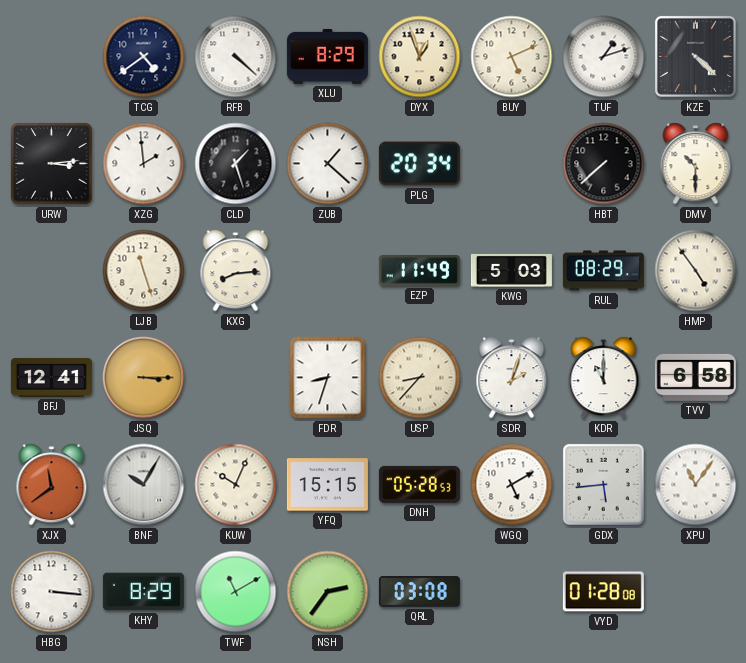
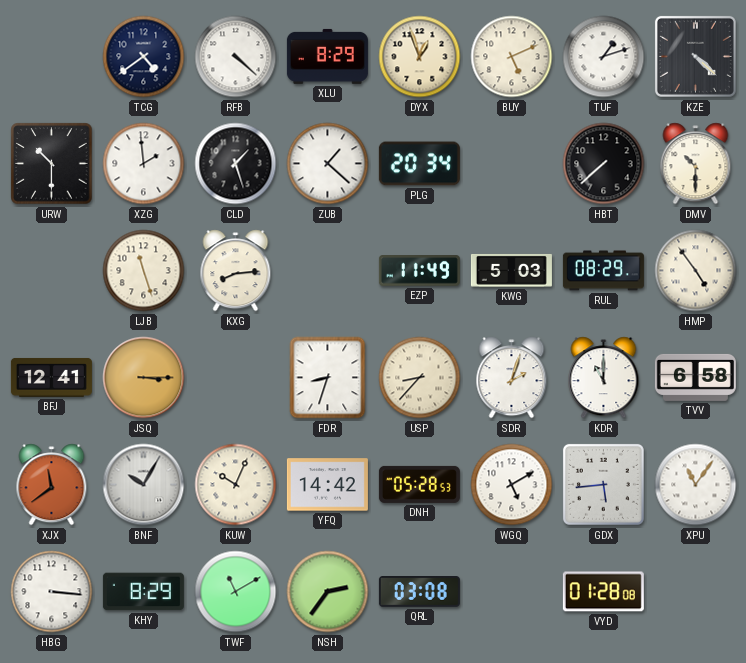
URW: 3:14 -> 10:30 (52, 164)
YFQ: 15:15 -> 14:42 (327, 485)
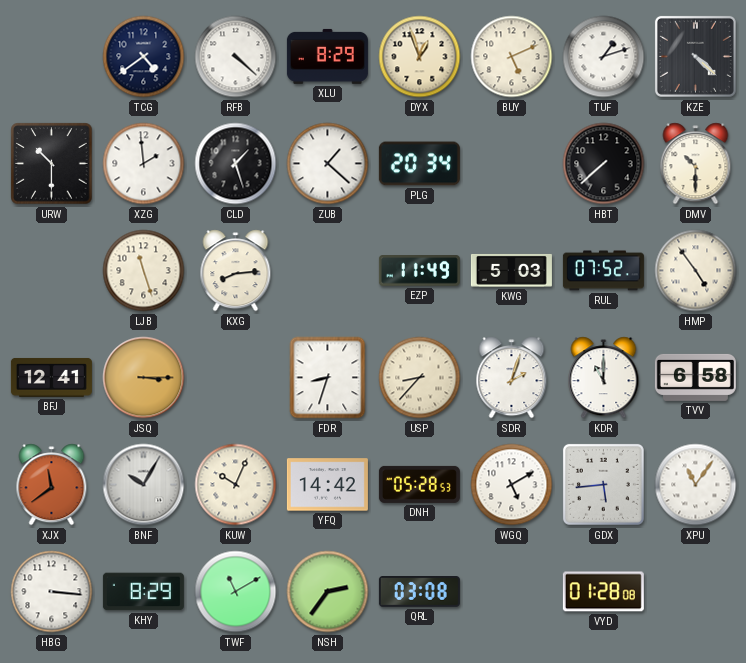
RUL: 08:29 -> 07:52 (603, 271)
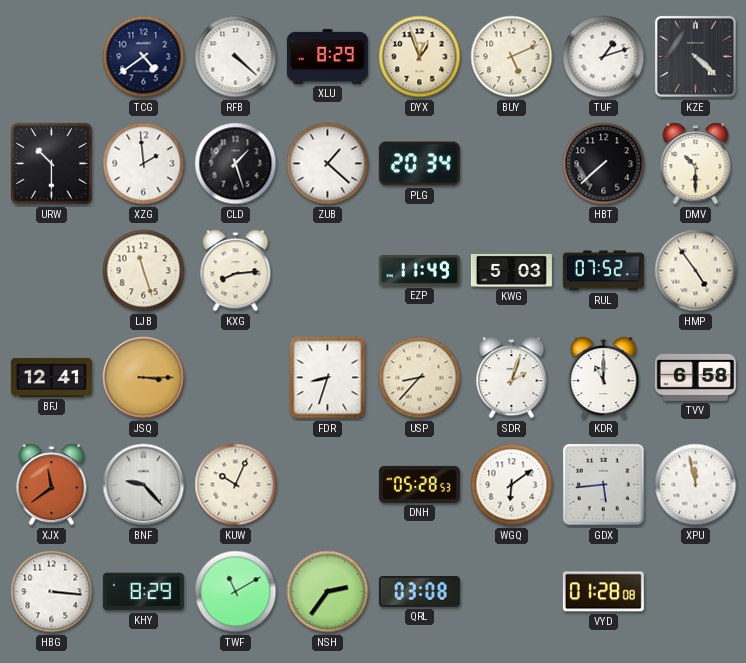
BNF: 10:05 -> 9:23 (144, 485)
YFQ: 14:42 -> none (327, 485)
WGQ: 5:10 -> 6:09 (512, 485)
XPU: 11:06 -> 11:58 (696, 485)
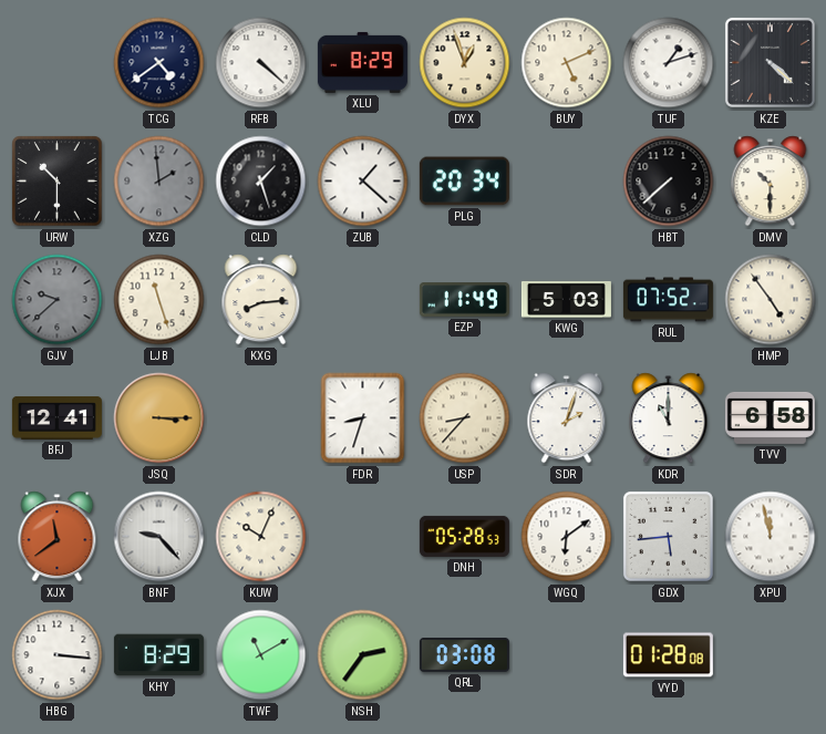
XZG dial: white -> grey (159, 182)
GJV: none -> 9:38 (58, 300)
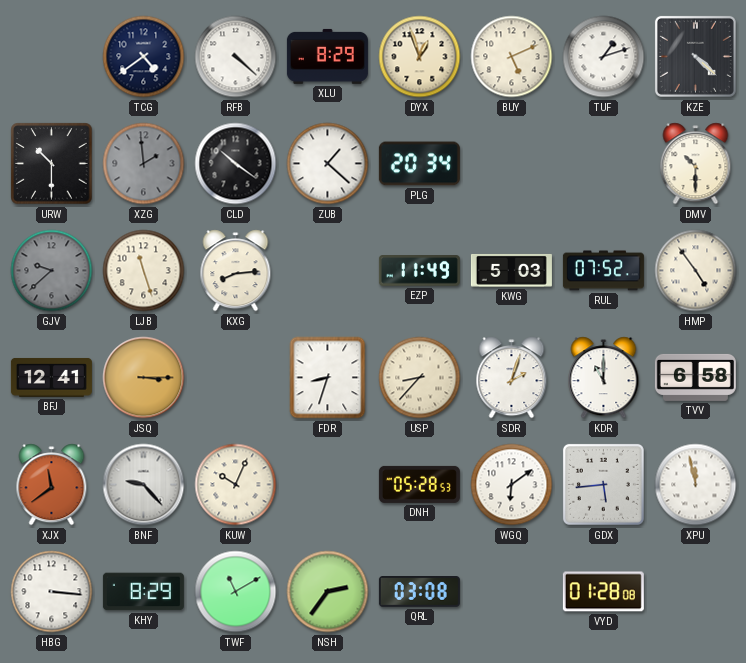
CLD: 1:27 -> 10:21 (236, 164)
HBT: 7:38 -> none (669, 182)
